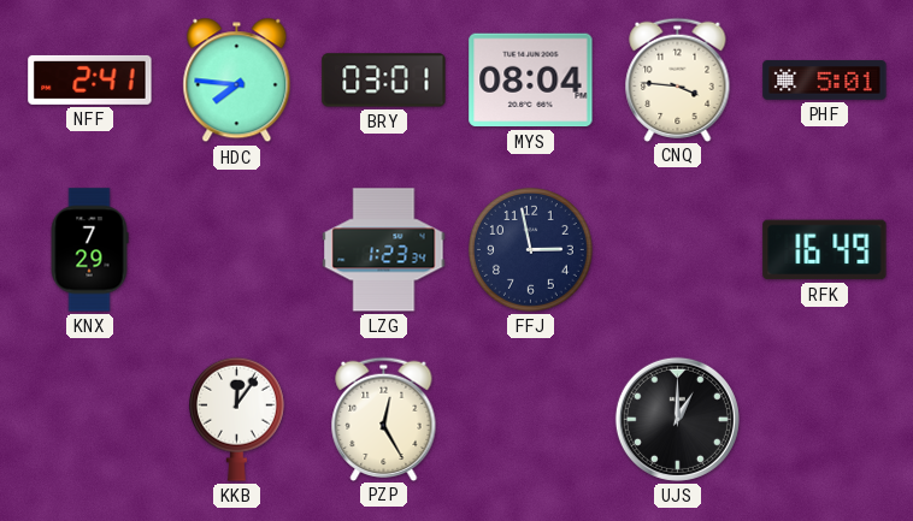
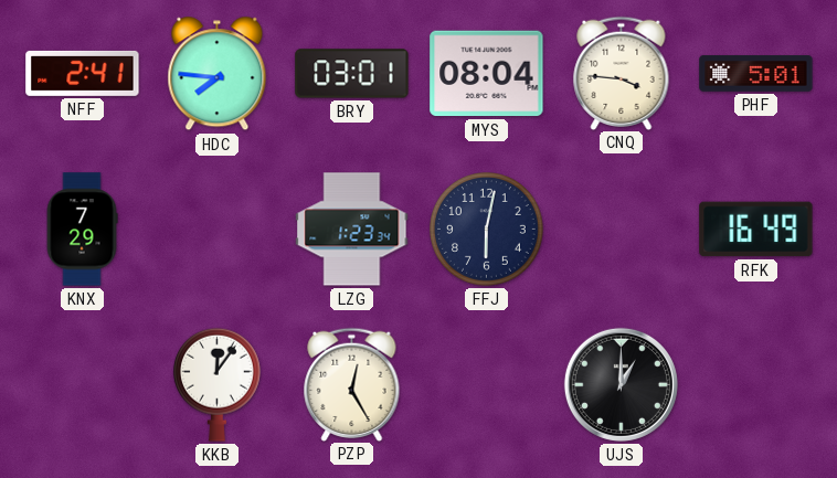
FFJ: 2:58 -> 6:02 (487, 230)
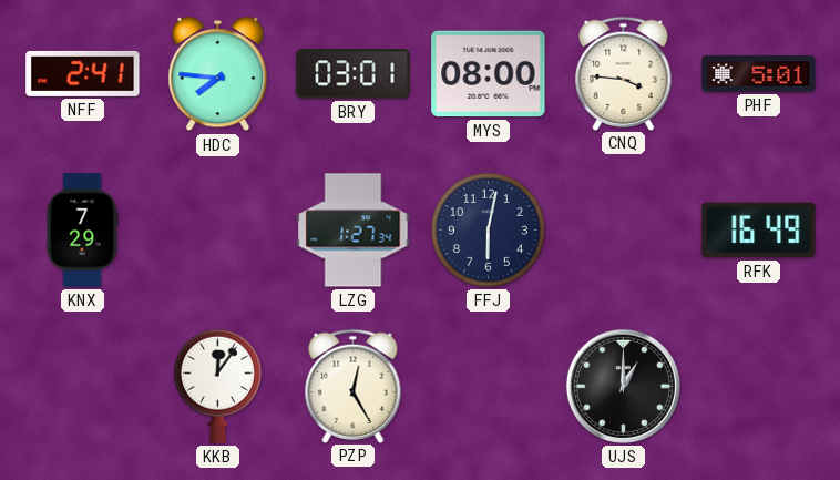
MYS: 08:04 -> 08:00 (489, 74)
LZG: 1:23 -> 1:27 (354, 231)
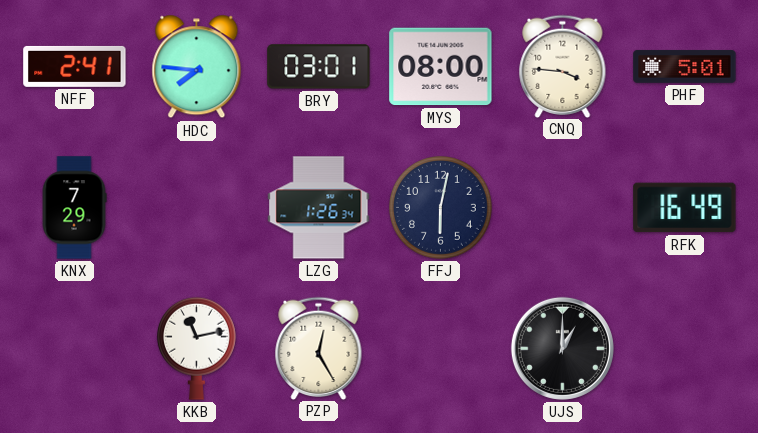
LZG: 1:27 -> 1:26 (319, 208)
KKB: 12:06 -> 11:13 (196, 348)
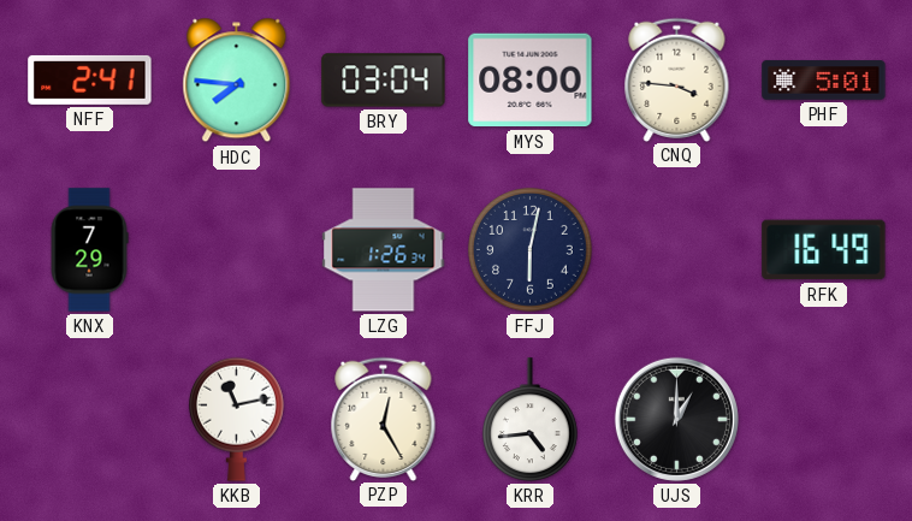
BRY: 03:01 -> 03:04 (384, 81)
KRR: none -> 4:44 (529, 420)
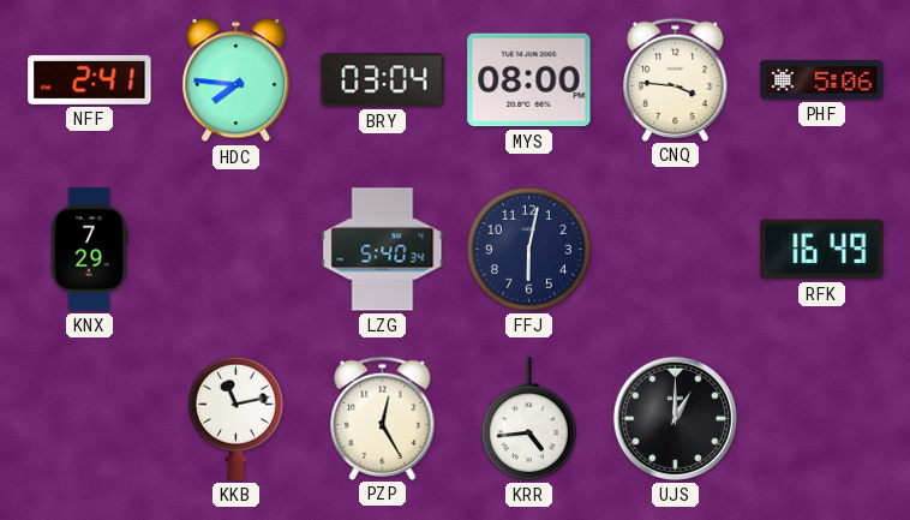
PHF: 5:01 -> 5:06 (822, 80)
LZG: 1:26 -> 5:40 (383, 250)
